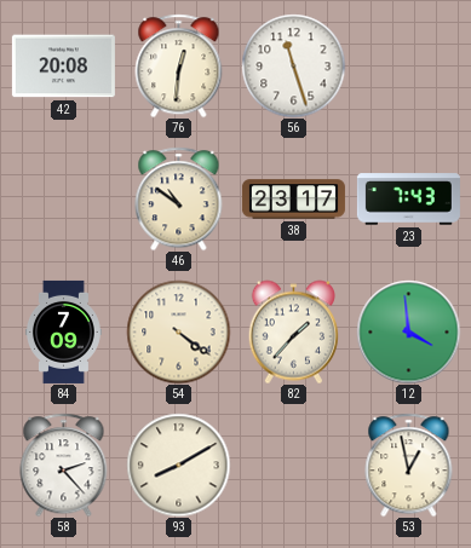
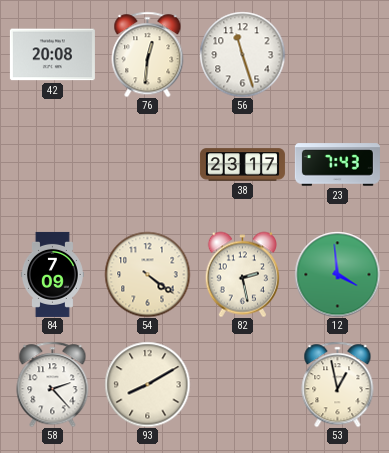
46: 10:51 -> none (179, 198)
82: 1:37 -> 2:28 (242, 274)
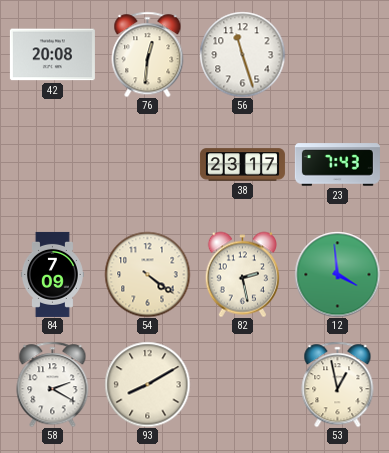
58: 2:23 -> 2:20 (53, 384)
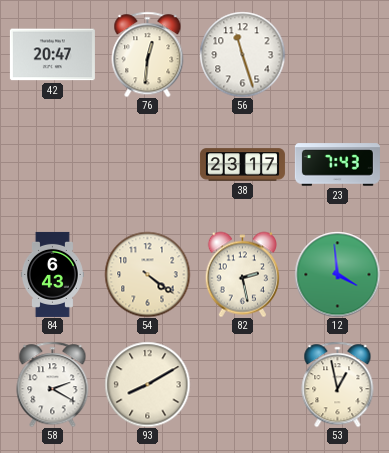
42: 20:08 -> 20:47 (52, 55)
84: 7:09 -> 6:43 (52, 274)
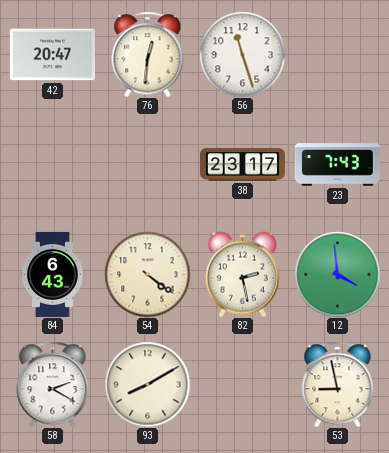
53: 12:58 -> 8:58 (338, 384)
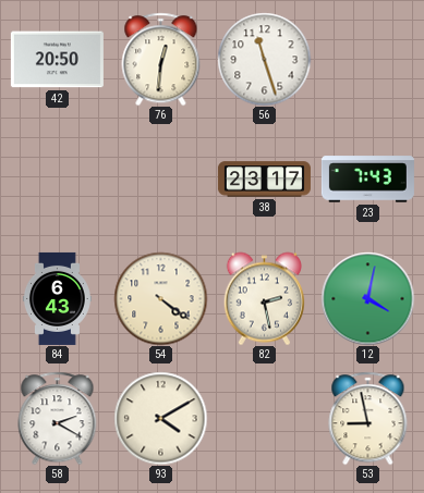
42: 20:47 -> 20:50 (57, 60)
12: 3:59 -> 4:02 (367, 298)
93: 8:10 -> 4:10 (160, 418)
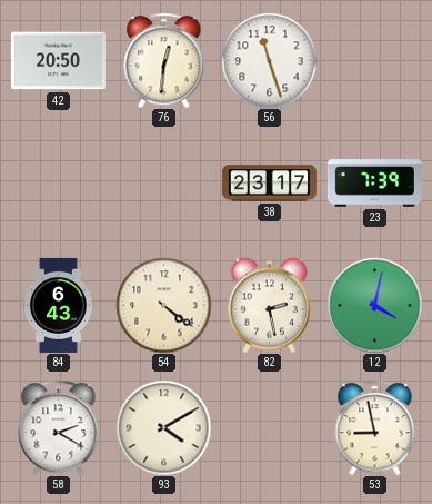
23: 7:43 -> 7:39 (374, 184)
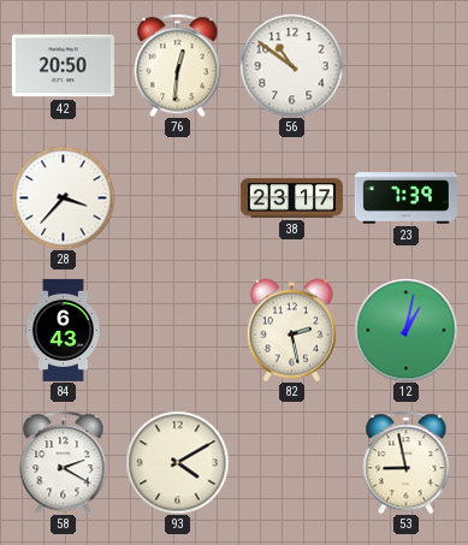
56: 11:27 -> 10:51 (291, 65)
28: none -> 3:37 (63, 197)
54: 4:21 -> none (163, 305)
12: 4:02 -> 1:02 (405, 330)
